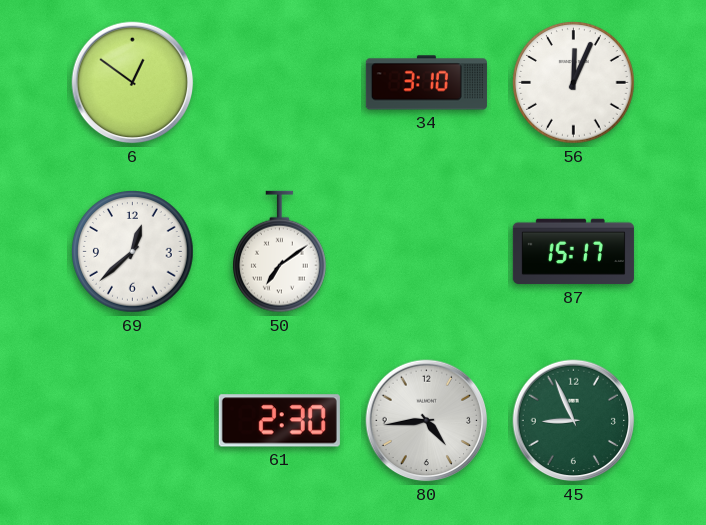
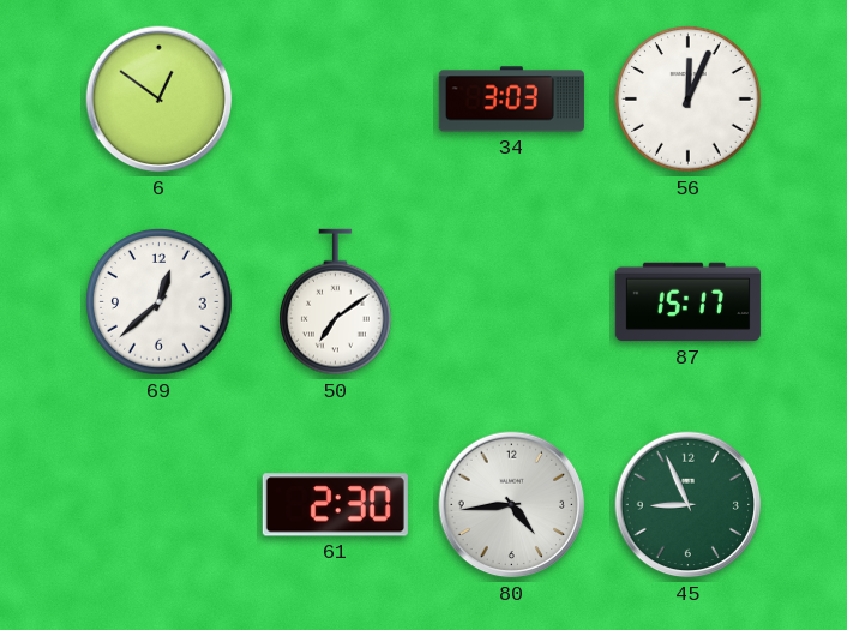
34: 3:10 -> 3:03 (511, 100)
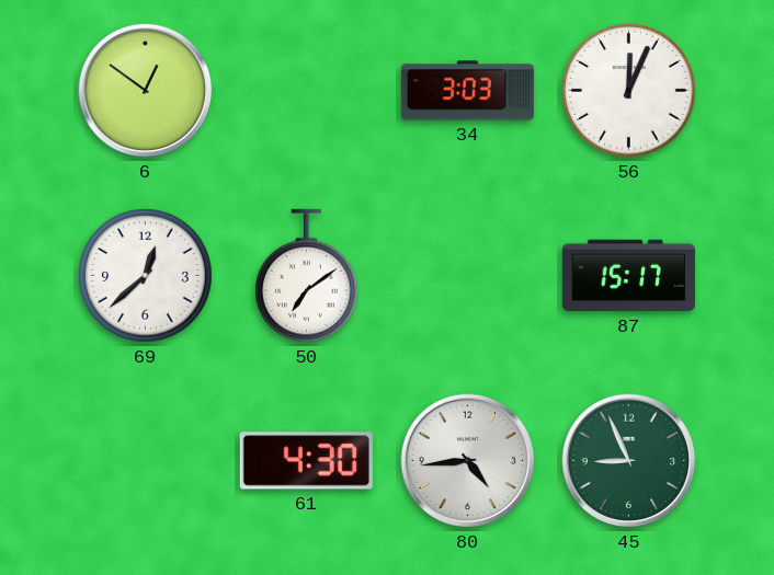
61: 2:30 -> 4:30 (306, 461)
